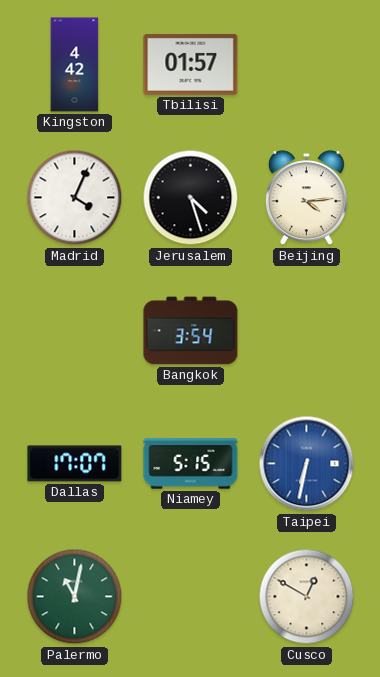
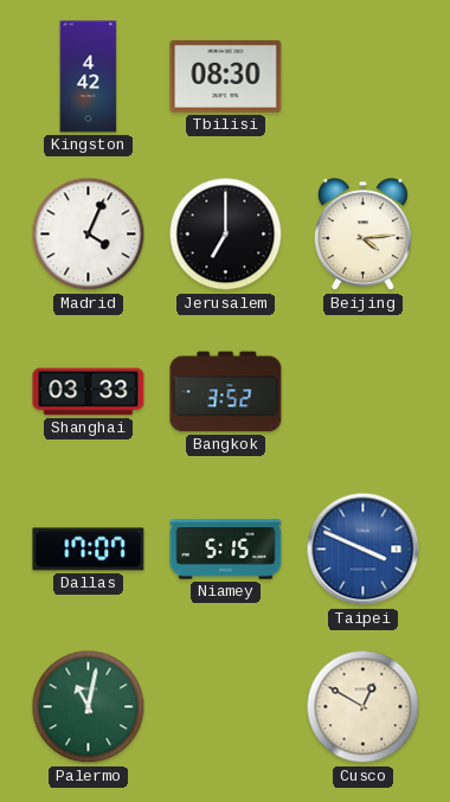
Tbilisi: 01:57 -> 08:30 (226, 76)
Jerusalem: 4:27 -> 7:00 (226, 235)
Shanghai: none -> 03:33 (89, 392)
Bangkok: 3:54 -> 3:52 (226, 392)
Taipei: 6:32 -> 3:49 (364, 550)
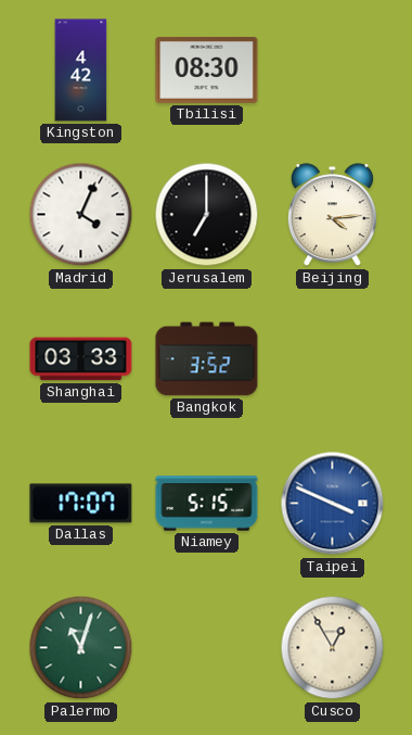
Palermo: 11:02 -> 11:03 (81, 648)
Cusco: 12:50 -> 12:55 (333, 648)
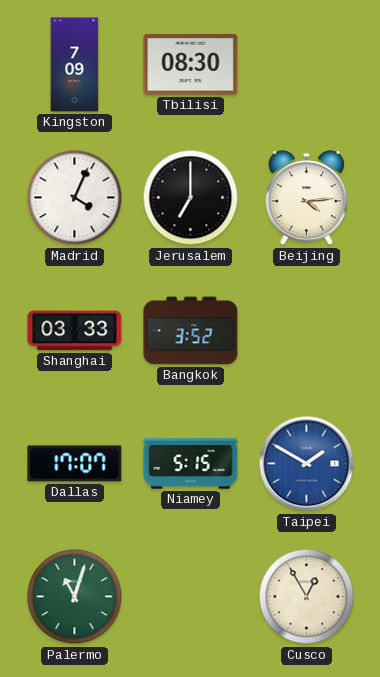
Kingston: 4:42 -> 7:09 (75, 65)
Taipei: 3:49 -> 1:50 (307, 464)
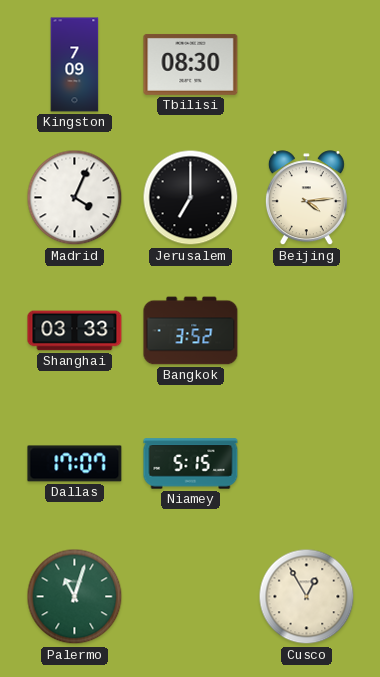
Taipei: 1:50 -> none (307, 464)
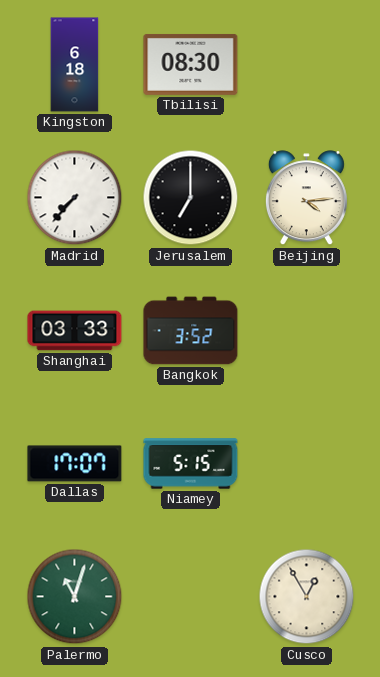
Kingston: 7:09 -> 6:18 (75, 65)
Madrid: 4:04 -> 7:37 (75, 198)
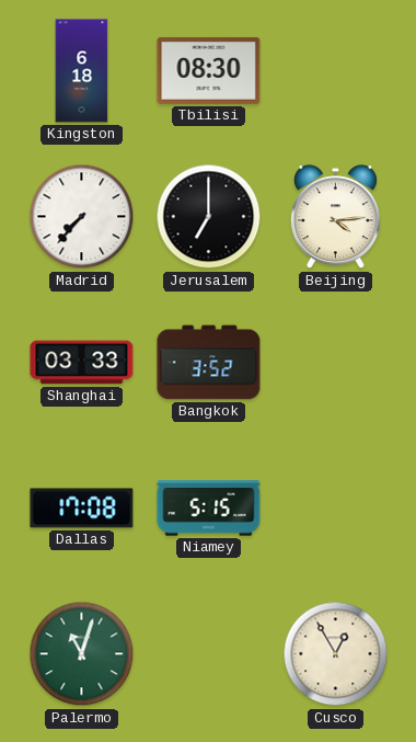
Dallas: 17:07 -> 17:08 (82, 509)
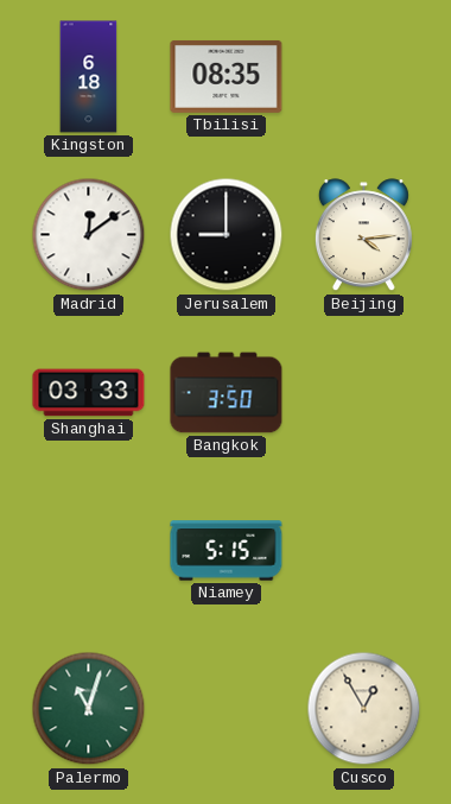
Tbilisi: 08:30 -> 08:35 (227, 76)
Madrid: 7:37 -> 12:09 (89, 235)
Jerusalem: 7:00 -> 9:00 (227, 235)
Bangkok: 3:52 -> 3:50 (227, 393)
Dallas: 17:08 -> none (82, 509)
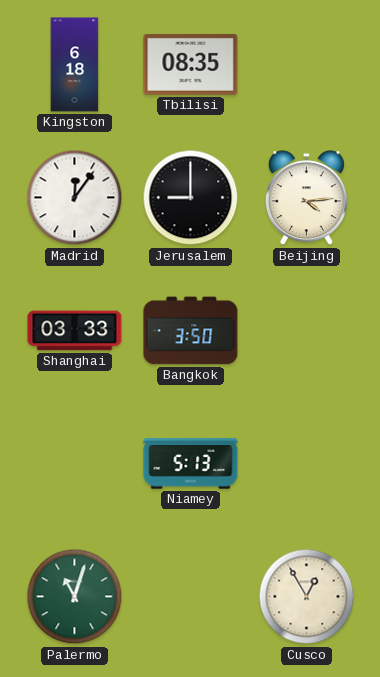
Madrid: 12:09 -> 12:06 (75, 198)
Niamey: 5:15 -> 5:13 (191, 464)
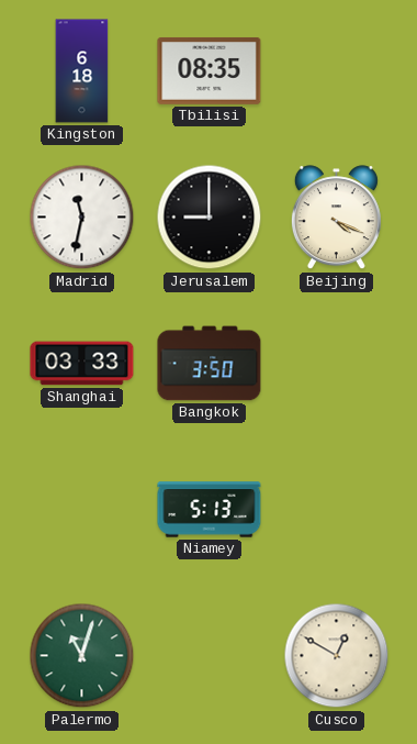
Madrid: 12:06 -> 11:32 (82, 218)
Beijing: 4:14 -> 4:19 (336, 218)
Cusco: 12:55 -> 12:50 (337, 656)
